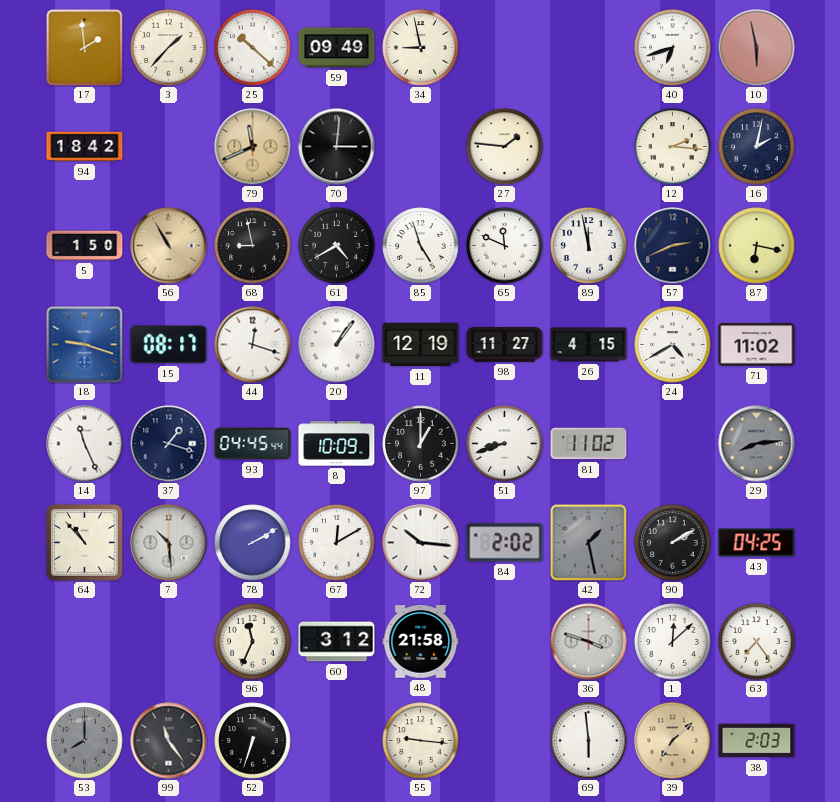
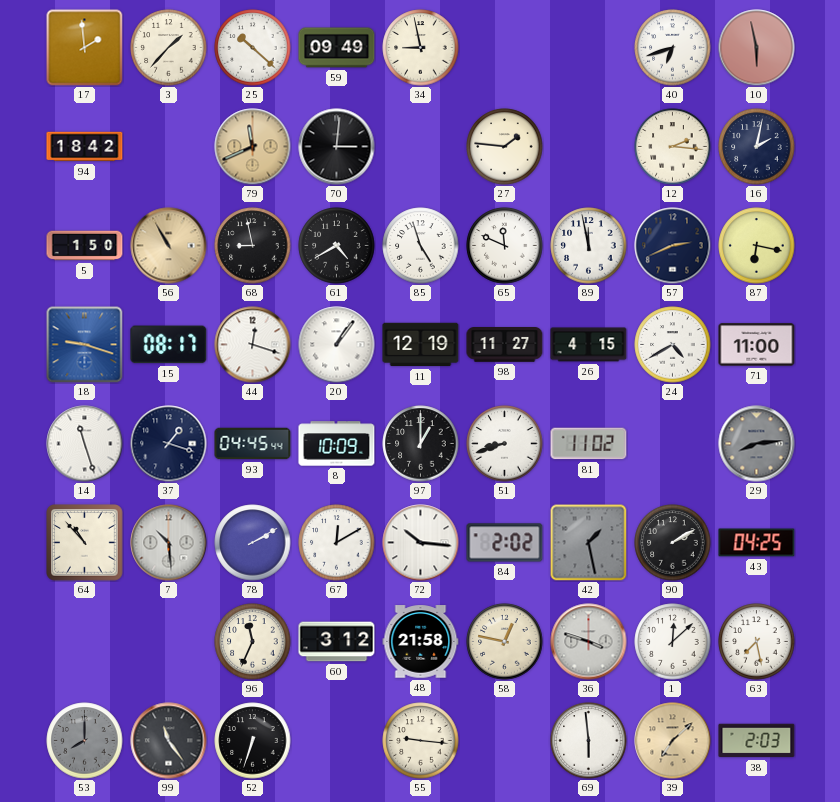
71: 11:02 -> 11:00 (757, 345)
14: 11:26 -> 11:27 (85, 444)
58: none -> 12:47 (505, 642)
63: 7:24 -> 7:28 (757, 642)
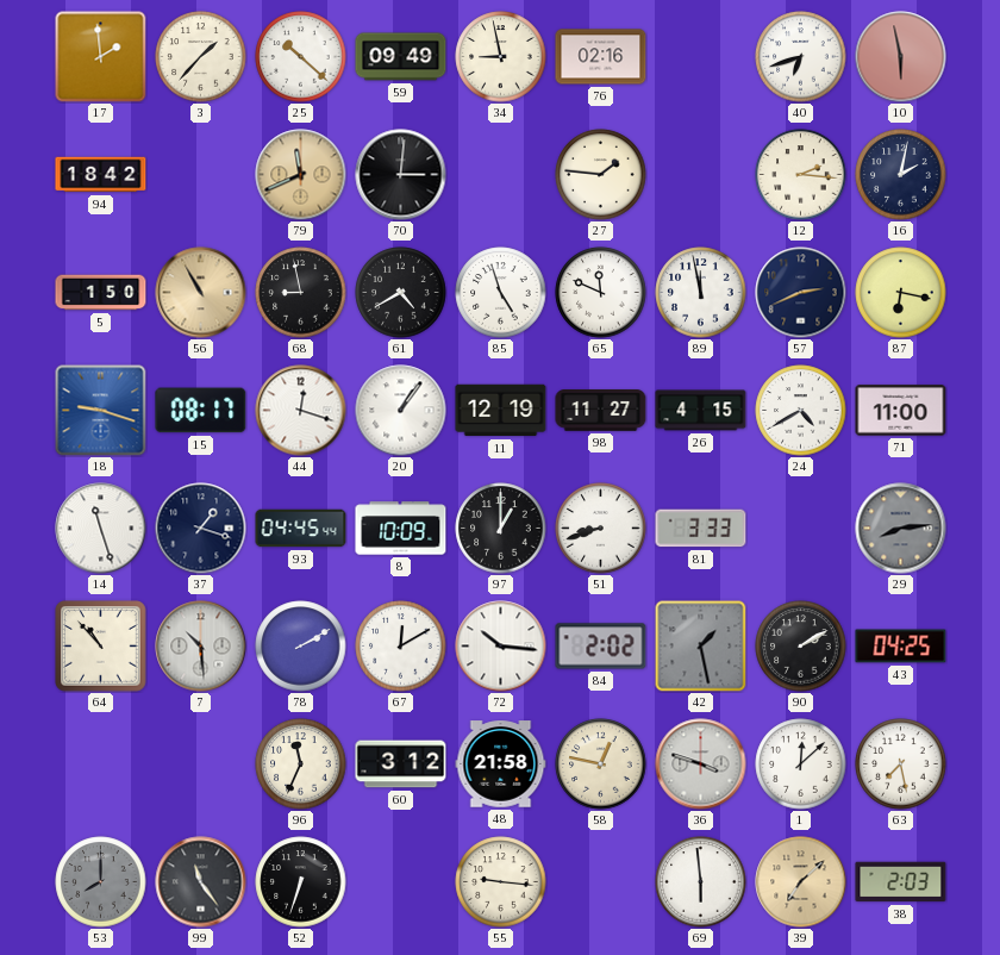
76: none -> 02:16 (601, 57)
81: 11:02 -> 3:33 (701, 529)
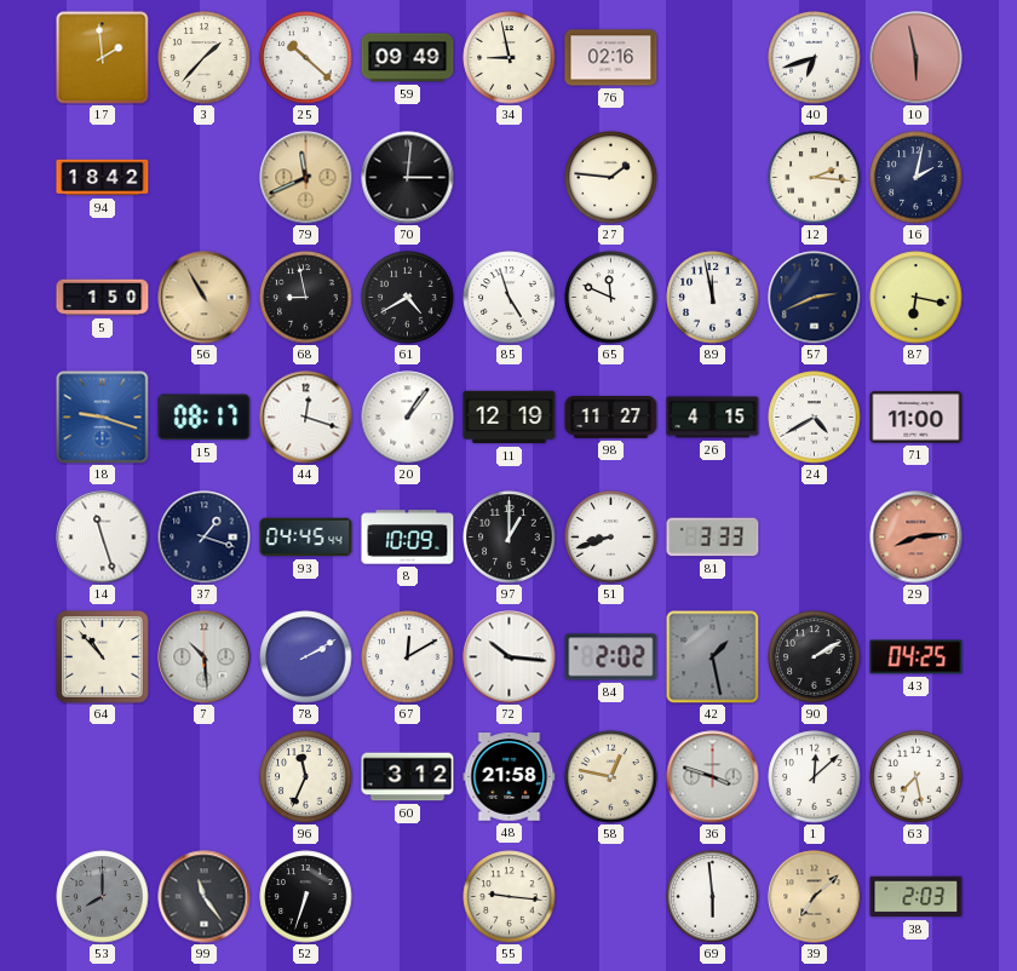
29 dial: grey -> salmon (917, 538)
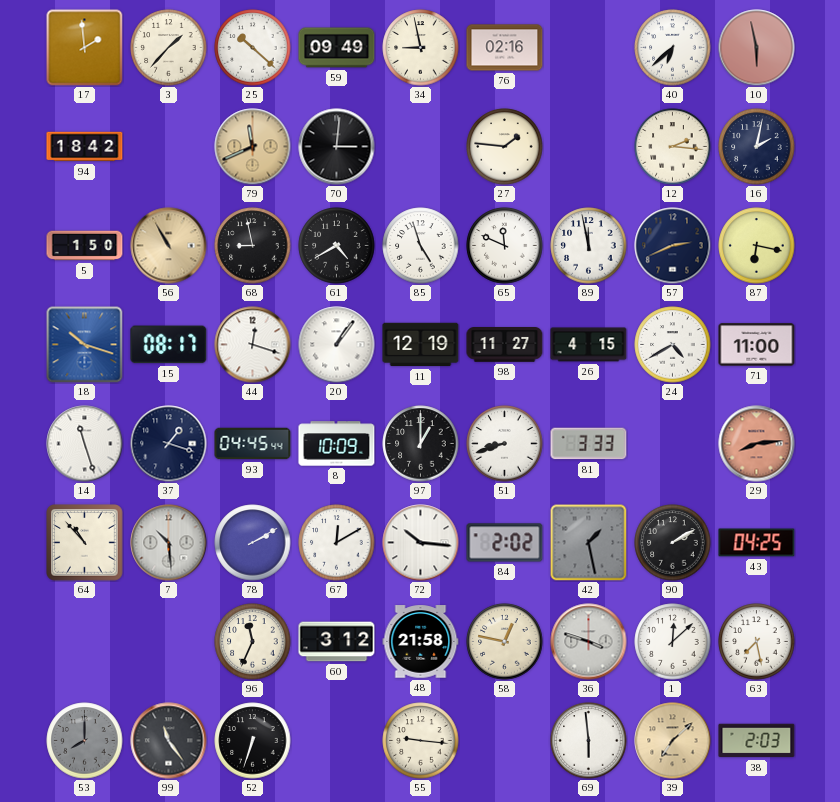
40: 6:42 -> 6:38 (673, 48)
18: 9:18 -> 10:18 (85, 345)
